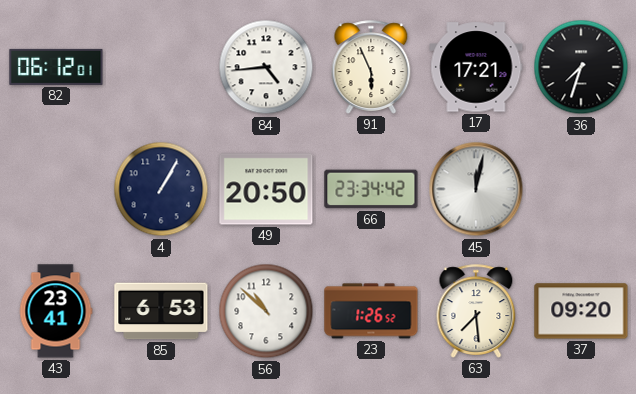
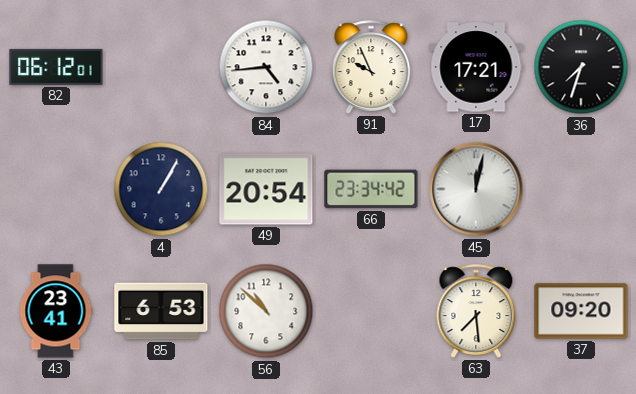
91: 5:56 -> 9:56 (371, 67)
49: 20:50 -> 20:54 (266, 189)
23: 1:26 -> none (371, 311)
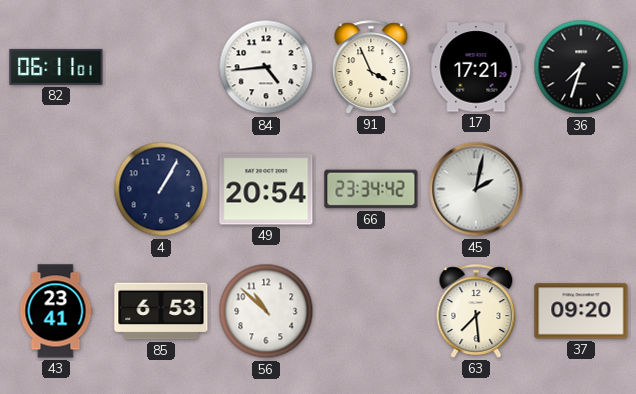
82: 06:12 -> 06:11 (56, 67)
91: 9:56 -> 3:56 (371, 67)
45: 12:02 -> 2:02 (476, 189)
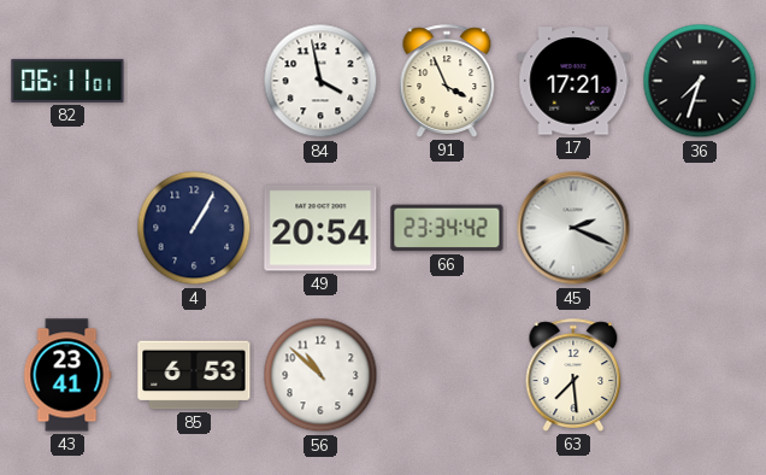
84: 4:44 -> 3:58 (320, 81)
45: 2:02 -> 2:19 (573, 228)
37: 09:20 -> none (581, 311)
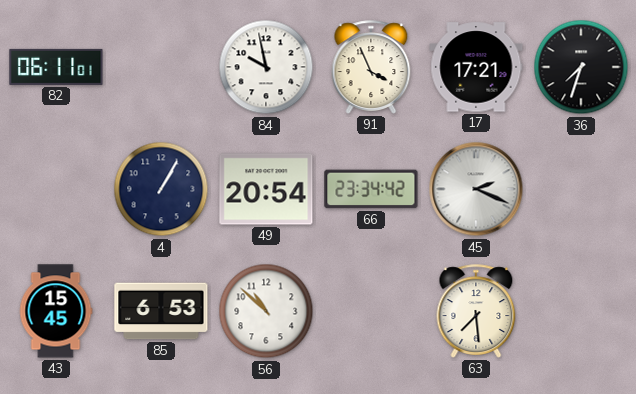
84: 3:58 -> 9:58 (266, 67)
43: 23:41 -> 15:45 (56, 311)
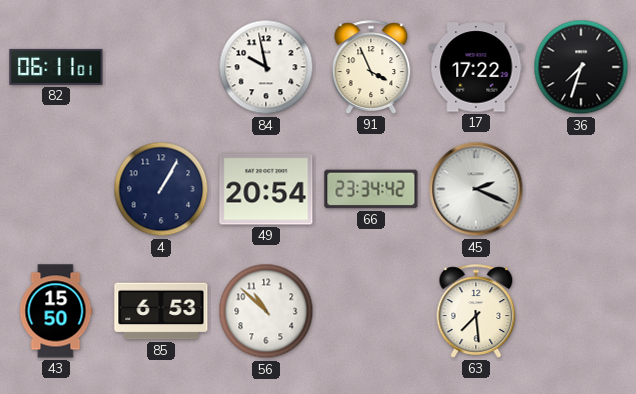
17: 17:21 -> 17:22 (476, 67)
43: 15:45 -> 15:50 (56, 311)
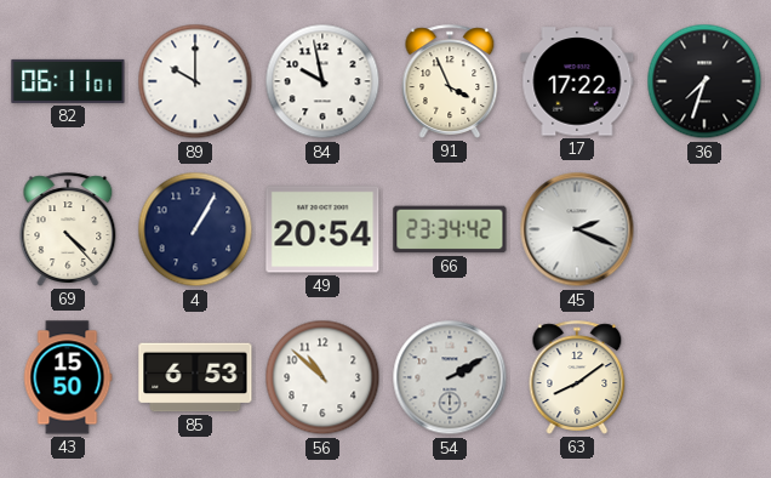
89: none -> 10:00 (195, 81)
69: none -> 4:23 (68, 229)
54: none -> 2:10 (450, 377)
63: 7:29 -> 8:09 (577, 377)
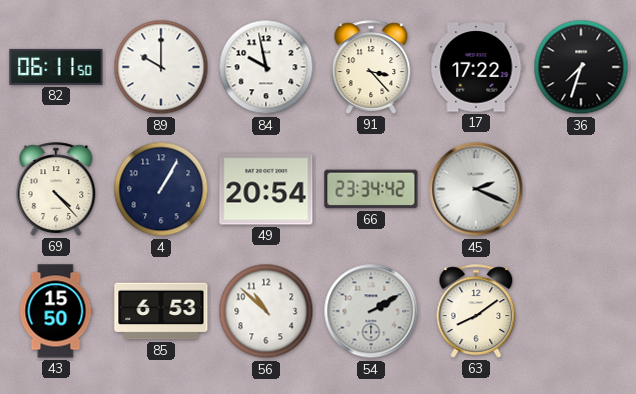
82: 06:11:01 -> 06:11:50 (56, 67)
91: 3:56 -> 3:23 (371, 67)
